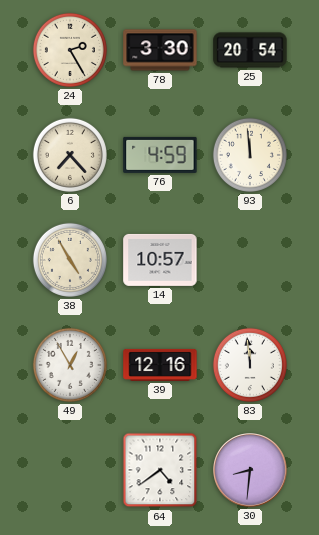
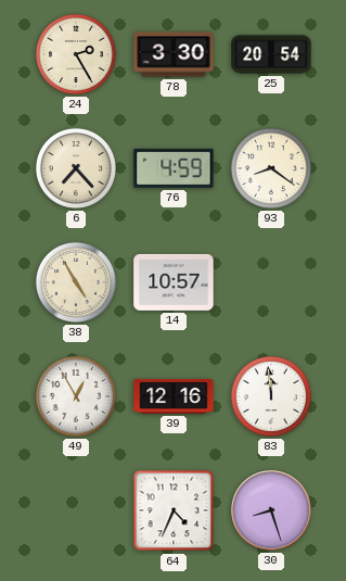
93: 11:59 -> 8:21 (271, 168)
64: 4:39 -> 4:34 (174, 510)
30: 8:31 -> 8:27 (271, 510)
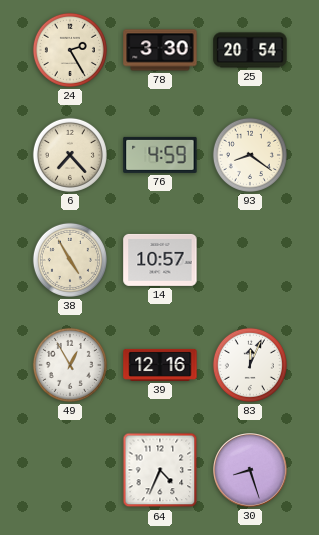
83: 11:59 -> 12:04 (250, 365)
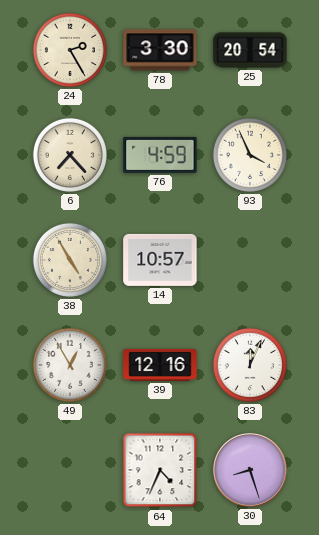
93: 8:21 -> 3:56 (250, 155)
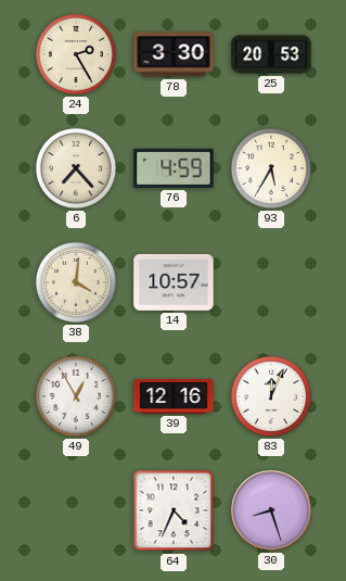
25: 20:54 -> 20:53 (271, 54)
93: 3:56 -> 5:35 (271, 168)
38: 4:55 -> 4:01 (76, 282)
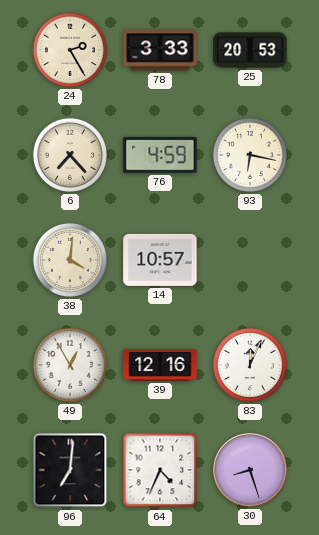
78: 3:30 -> 3:33 (160, 50)
93: 5:35 -> 6:17 (250, 155)
96: none -> 7:01 (70, 470)
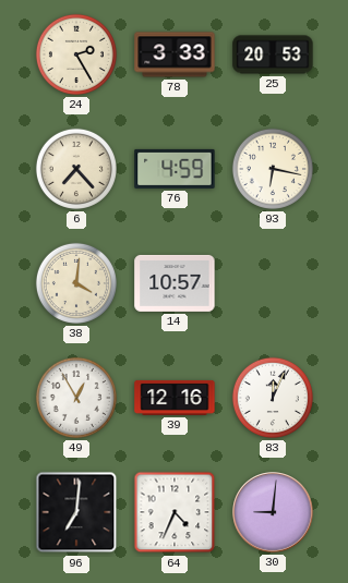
30: 8:27 -> 9:01 (273, 512)
